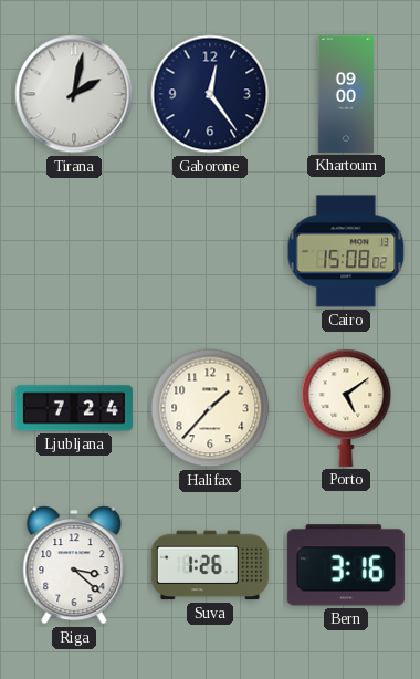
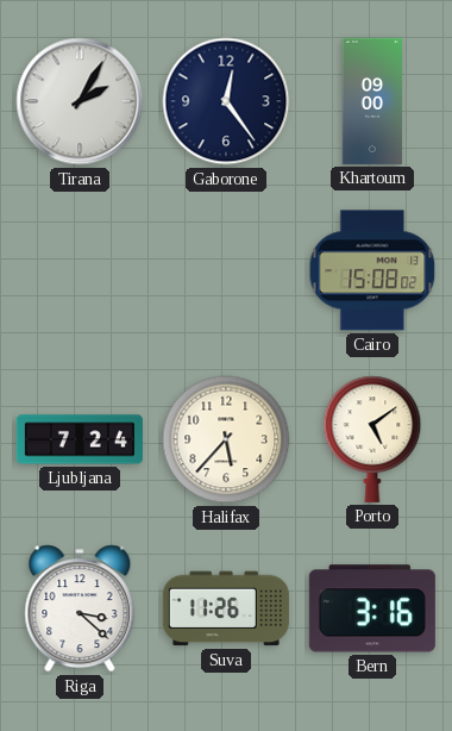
Tirana: 2:02 -> 2:05 (80, 101)
Halifax: 1:37 -> 5:37 (226, 439)
Suva: 1:26 -> 11:26 (226, 608)
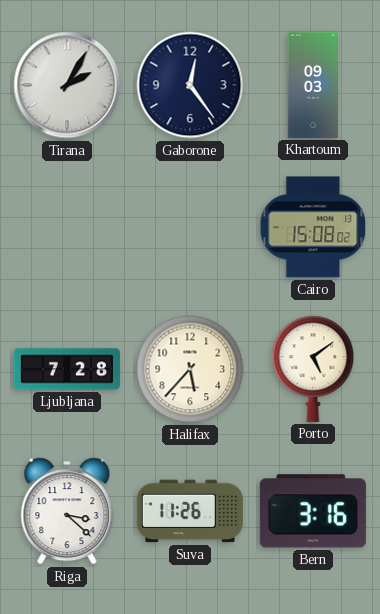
Khartoum: 09:00 -> 09:03 (312, 85)
Ljubljana: 7:24 -> 7:28 (67, 369)
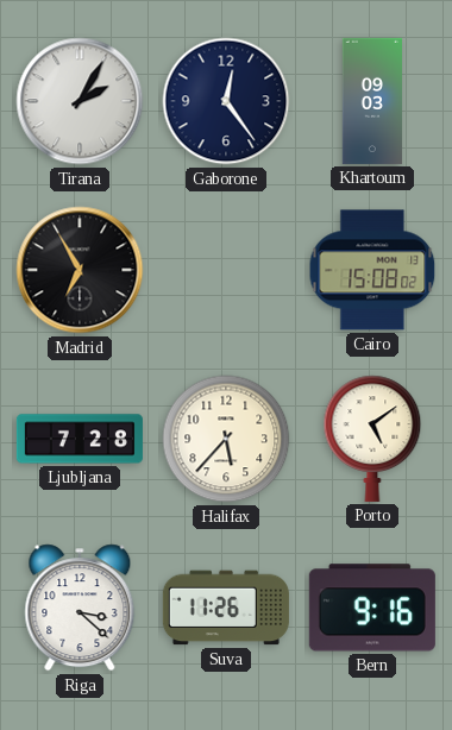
Madrid: none -> 6:55 (80, 270)
Bern: 3:16 -> 9:16 (372, 608)
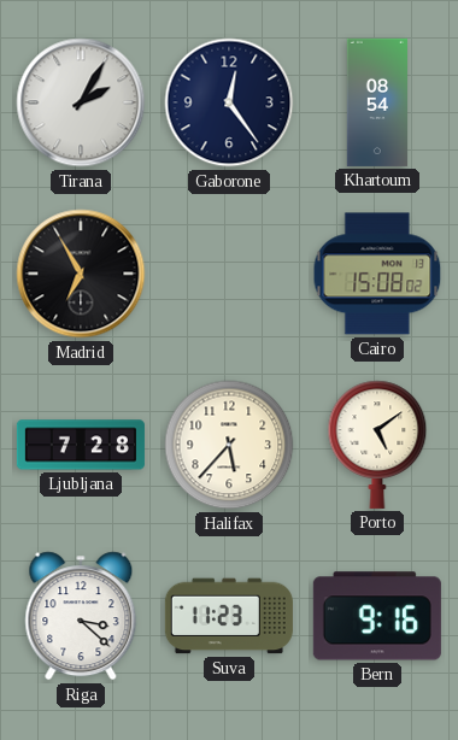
Khartoum: 09:03 -> 08:54 (376, 102)
Suva: 11:26 -> 11:23 (229, 616)
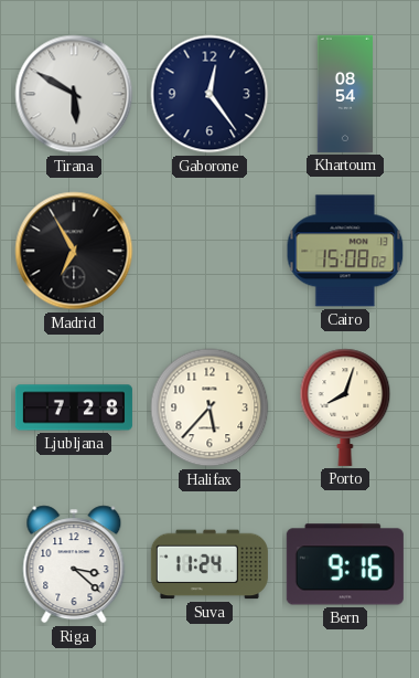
Tirana: 2:05 -> 5:50 (74, 94)
Porto: 5:09 -> 8:03 (345, 407)
Suva: 11:23 -> 11:24 (209, 564)
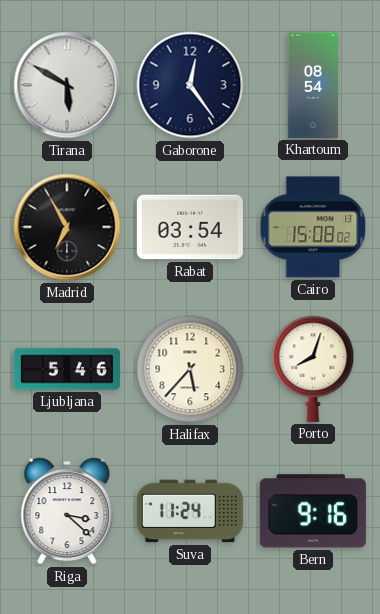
Rabat: none -> 03:54 (190, 227)
Ljubljana: 7:28 -> 5:46 (67, 369)
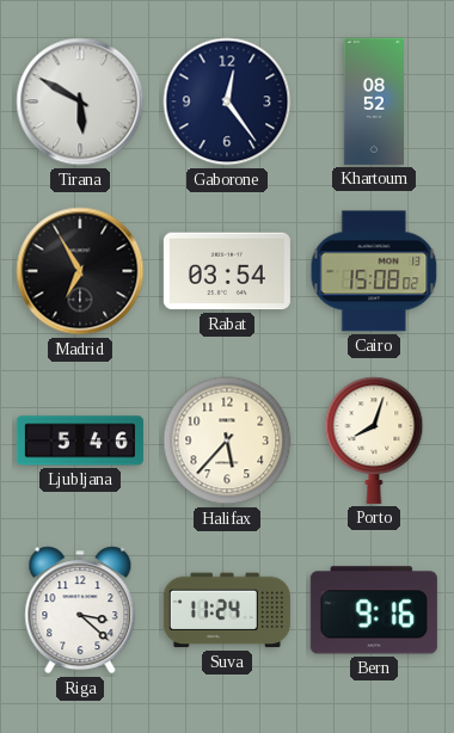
Khartoum: 08:54 -> 08:52 (373, 101)
